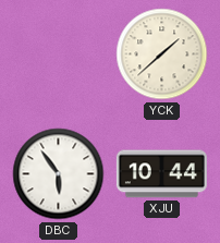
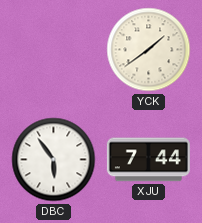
YCK: 1:38 -> 1:39 (149, 50)
XJU: 10:44 -> 7:44 (148, 160)
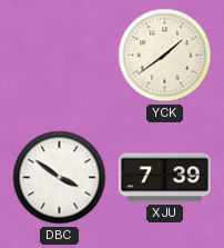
DBC: 5:54 -> 3:51 (60, 178)
XJU: 7:44 -> 7:39 (164, 178)
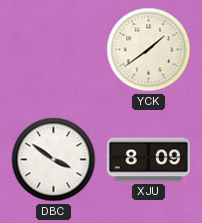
XJU: 7:39 -> 8:09 (148, 160)
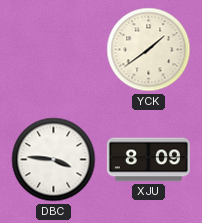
DBC: 3:51 -> 3:46 (54, 160)
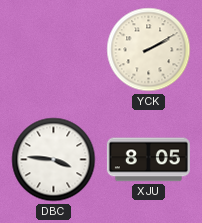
YCK: 1:39 -> 2:10 (149, 50)
XJU: 8:09 -> 8:05 (148, 160)
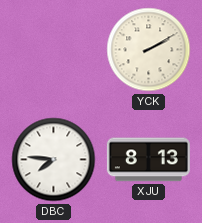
DBC: 3:46 -> 7:46 (54, 160)
XJU: 8:05 -> 8:13 (148, 160)
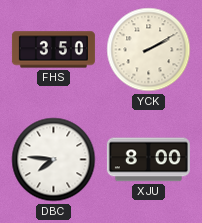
FHS: none -> 3:50 (53, 50)
XJU: 8:13 -> 8:00 (148, 160)
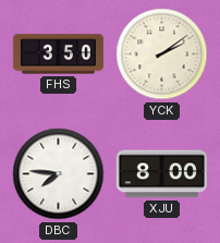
YCK: 2:10 -> 2:09 (162, 54)
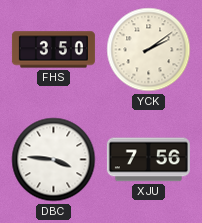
DBC: 7:46 -> 3:46 (54, 160)
XJU: 8:00 -> 7:56 (148, 160)
